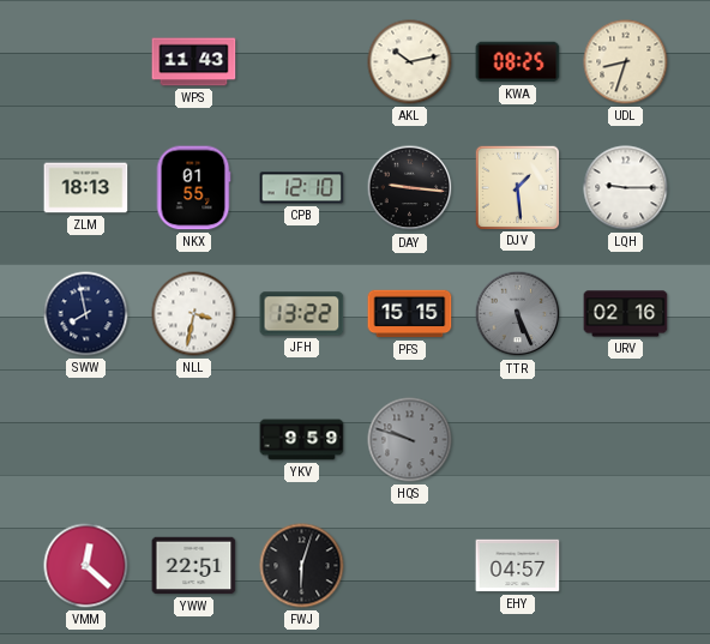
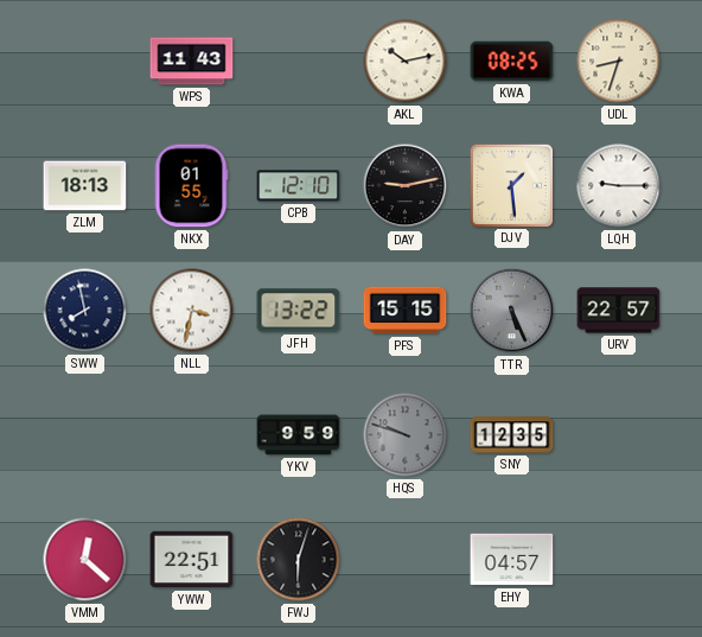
DAY: 9:16 -> 9:13 (406, 186)
URV: 02:16 -> 22:57 (619, 311)
SNY: none -> 12:35 (512, 435)
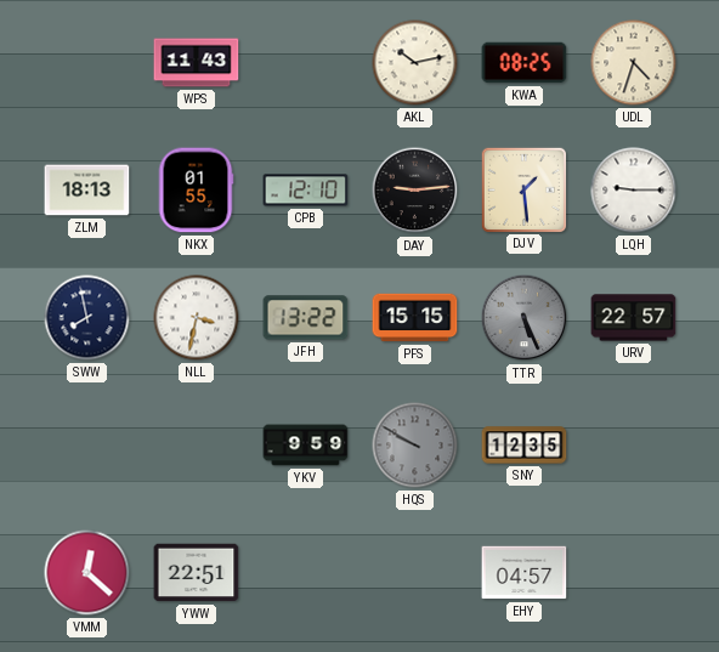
UDL: 8:33 -> 4:33 (634, 63)
DAY: 9:13 -> 9:14 (415, 191)
HQS: 9:48 -> 9:50 (415, 446)
FWJ: 6:03 -> none (299, 560)
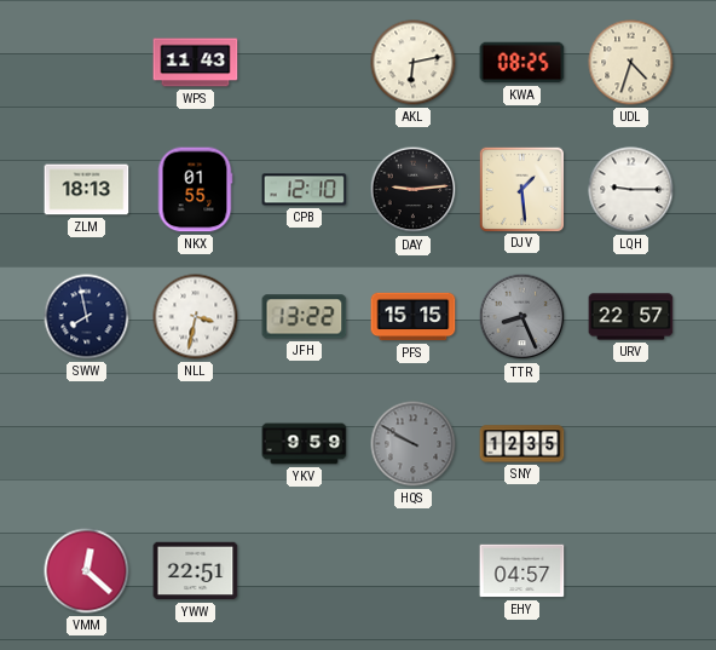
AKL: 10:13 -> 6:13 (414, 63)
TTR: 5:26 -> 8:26 (522, 317)
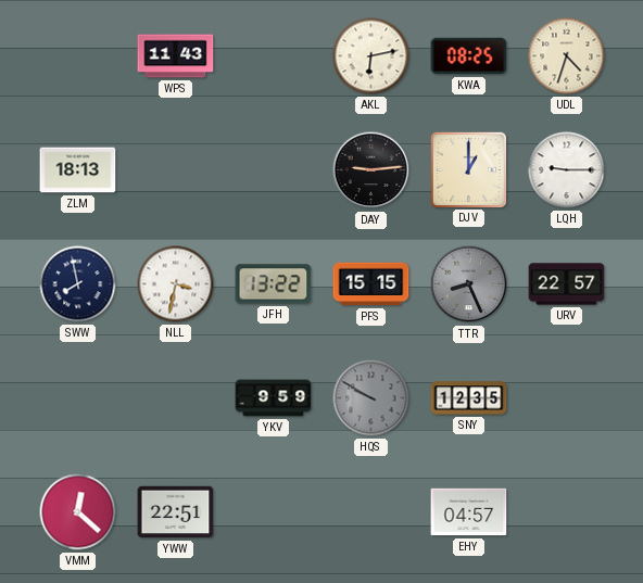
NKX: 01:55 -> none (195, 190)
CPB: 12:10 -> none (305, 190)
DJV: 1:29 -> 1:00 (468, 169)
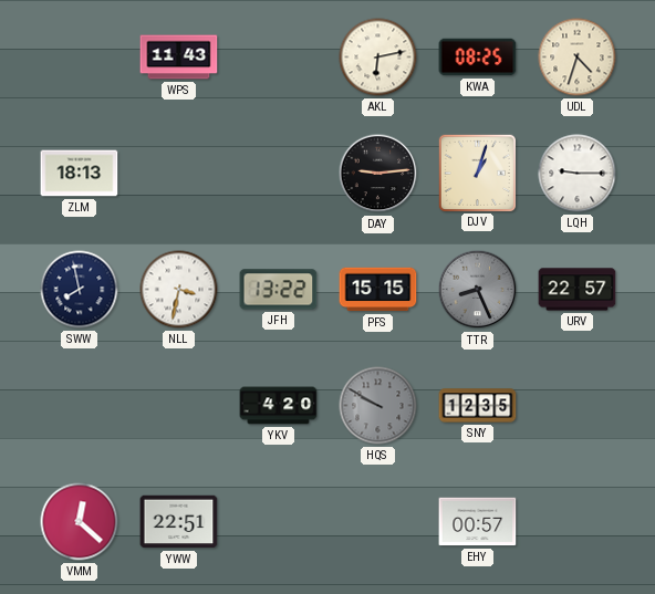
DJV: 1:00 -> 1:03 (477, 173)
YKV: 9:59 -> 4:20 (279, 406)
EHY: 04:57 -> 00:57 (478, 522)
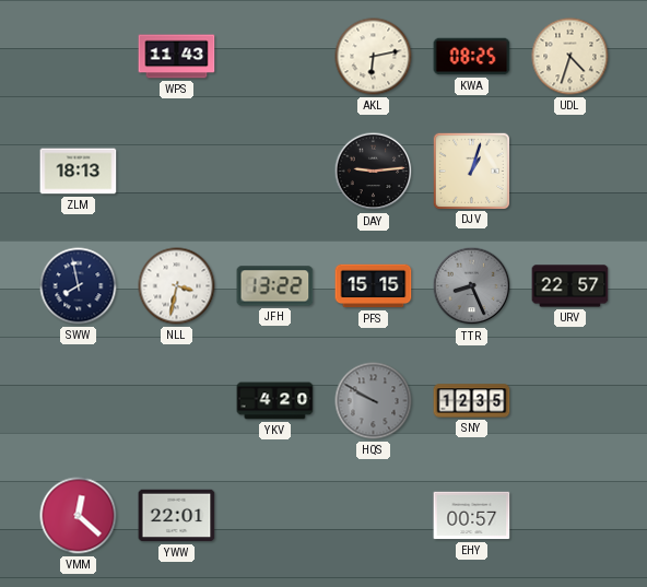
LQH: 9:15 -> none (578, 174)
YWW: 22:51 -> 22:01 (177, 516)
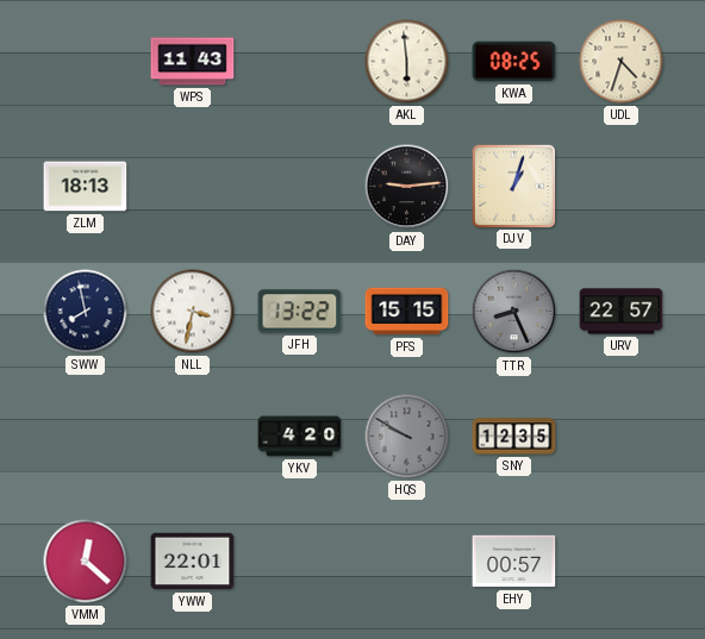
AKL: 6:13 -> 5:59 (407, 62)
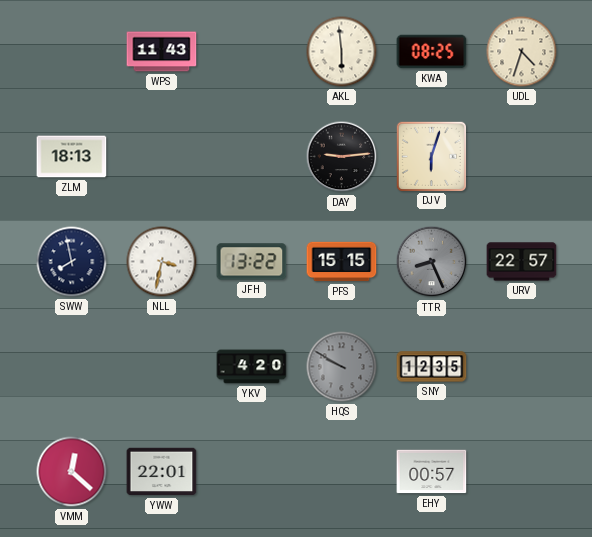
DJV: 1:03 -> 6:03 (431, 156)
